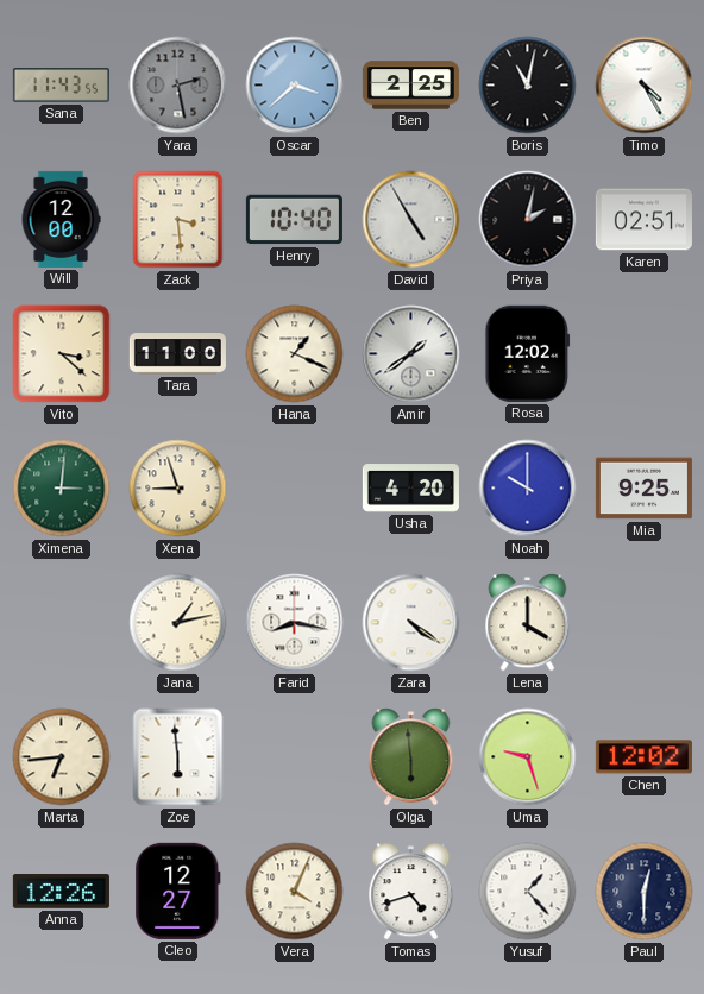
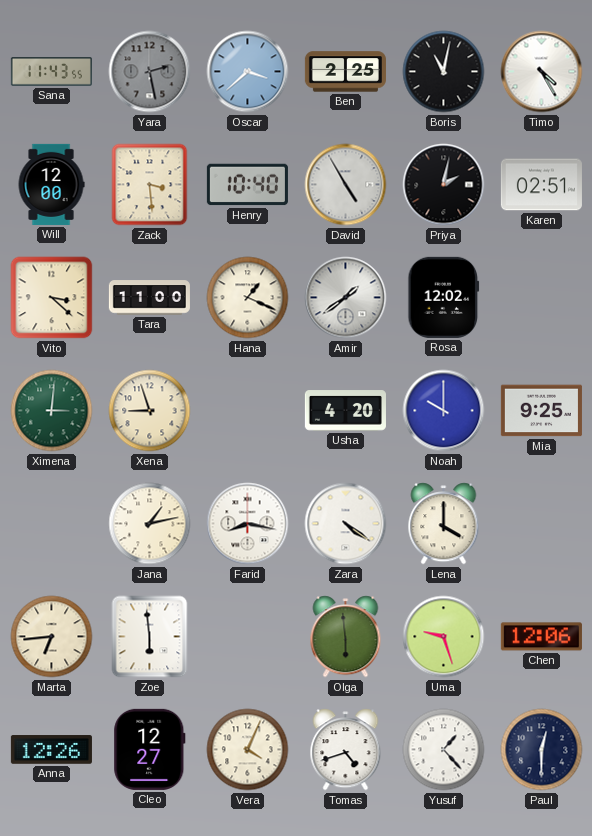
Chen: 12:02 -> 12:06 (541, 637)
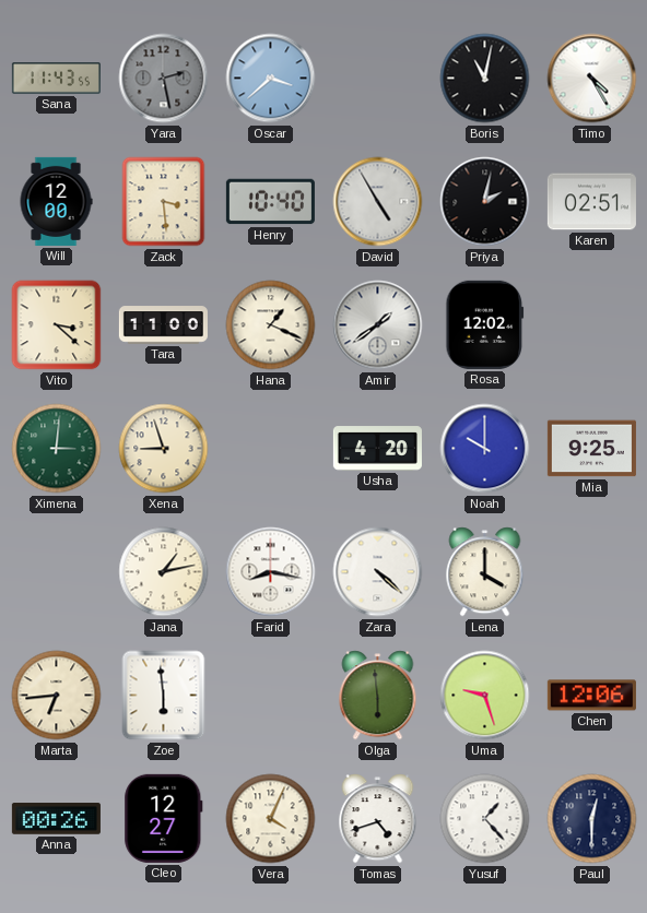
Ben: 2:25 -> none (345, 72)
Zara: 4:21 -> 4:22 (378, 572)
Anna: 12:26 -> 00:26 (56, 819)
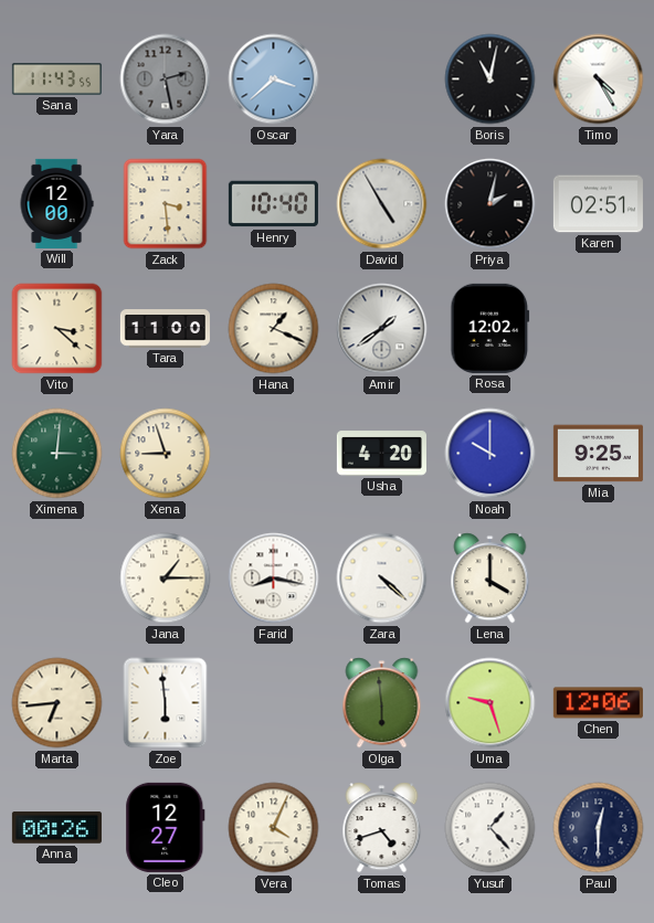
Jana: 1:13 -> 1:15 (166, 579)
